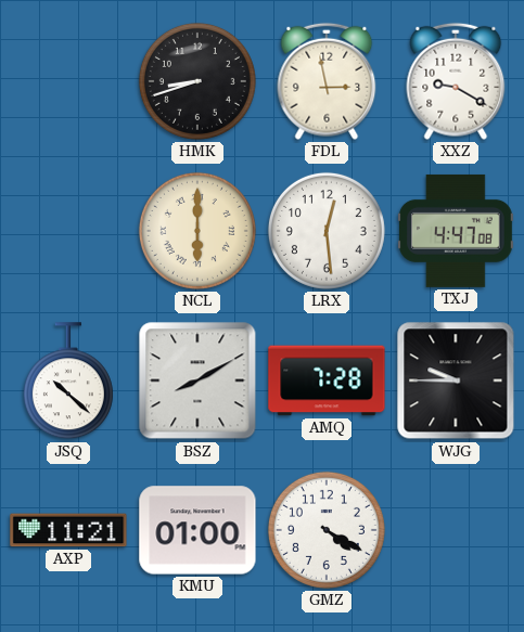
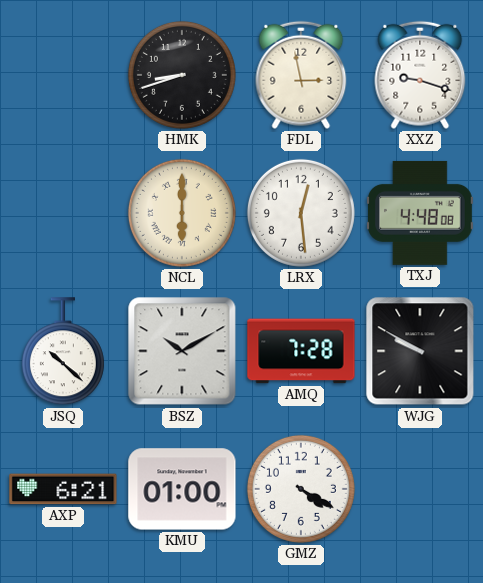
XXZ: 9:20 -> 9:18 (420, 75)
TXJ: 4:47 -> 4:48 (421, 213)
BSZ: 8:10 -> 10:10 (182, 351)
WJG: 9:45 -> 9:50 (420, 351)
AXP: 11:21 -> 6:21 (63, 489)
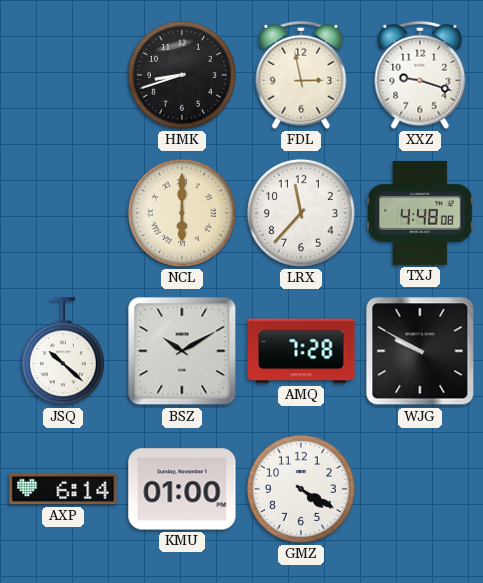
LRX: 12:29 -> 11:37 (301, 213)
AXP: 6:21 -> 6:14 (63, 489)
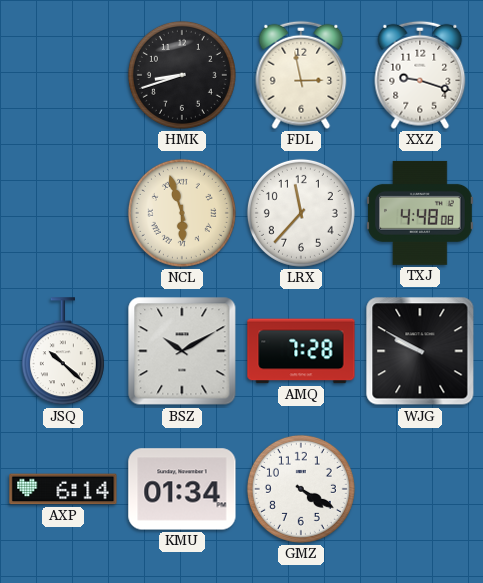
NCL: 6:00 -> 5:57 (182, 213)
KMU: 01:00 -> 01:34 (182, 489)
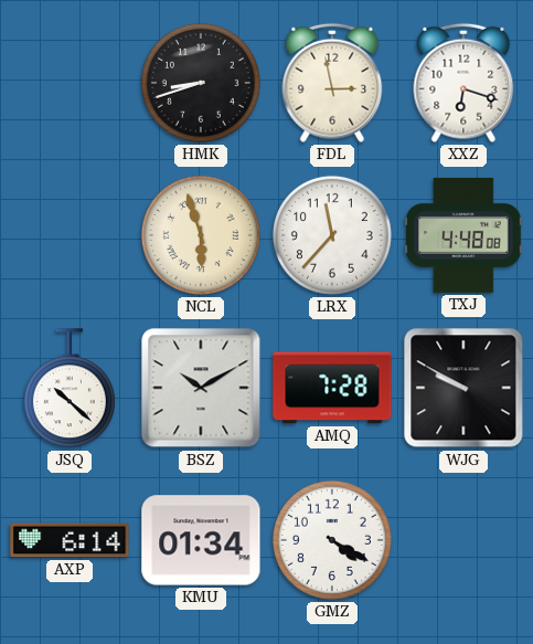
XXZ: 9:18 -> 6:18 (463, 83)
